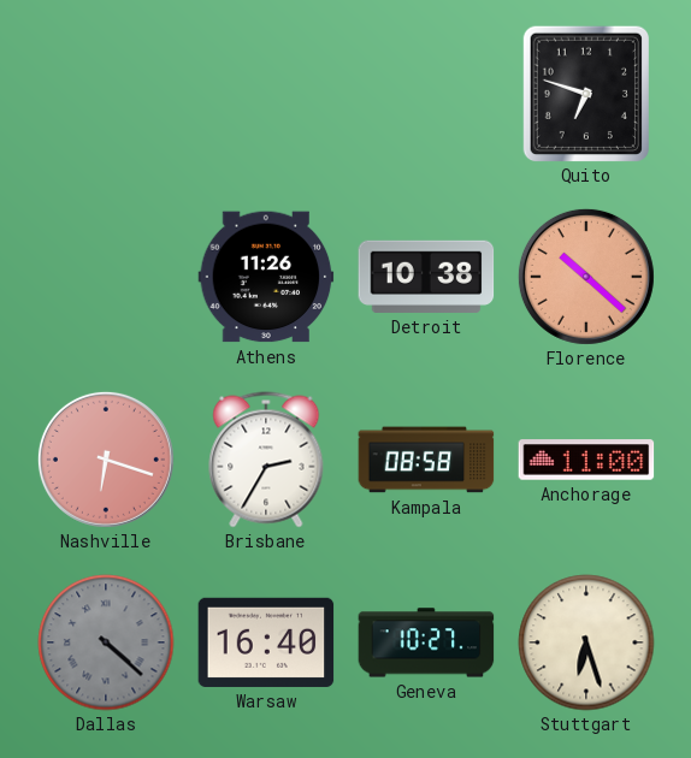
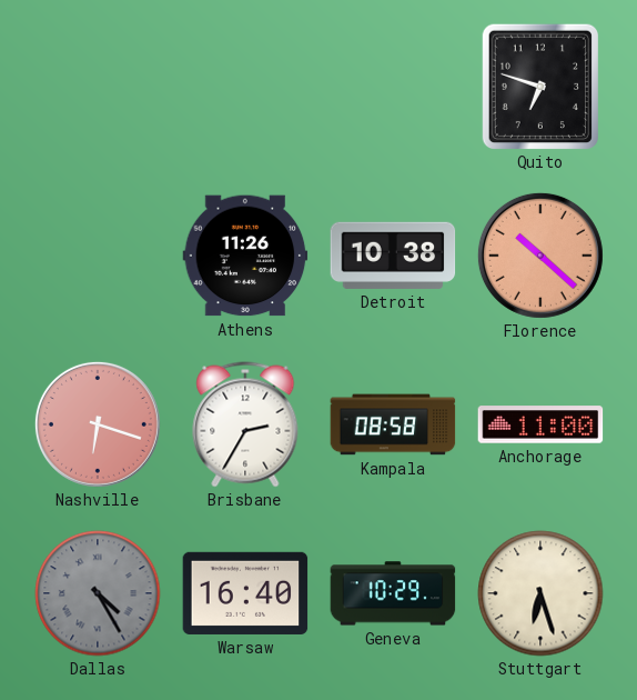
Dallas: 4:22 -> 4:25 (98, 593)
Geneva: 10:27 -> 10:29 (393, 593)
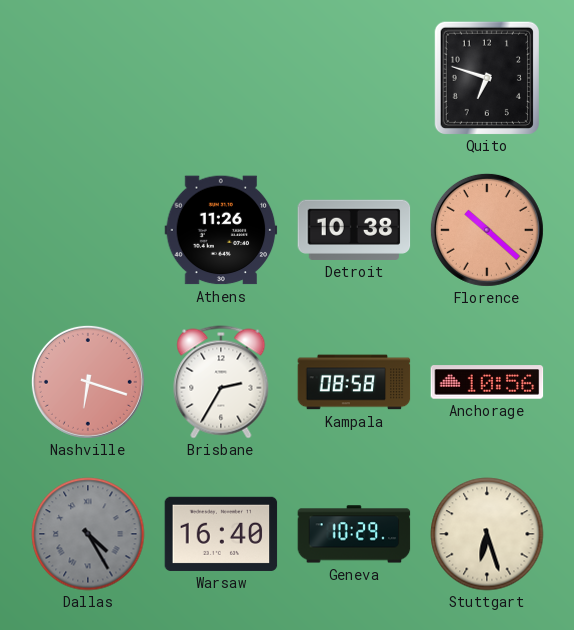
Anchorage: 11:00 -> 10:56 (487, 382)
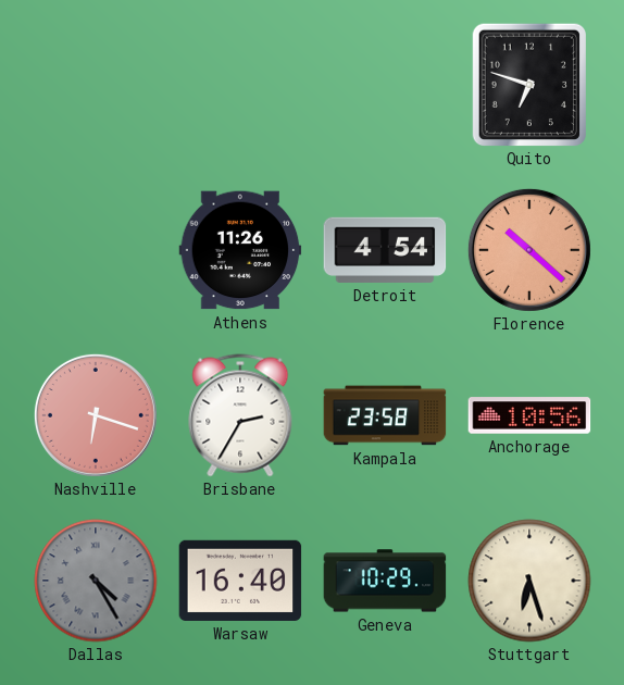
Detroit: 10:38 -> 4:54 (385, 250)
Kampala: 08:58 -> 23:58 (385, 415)
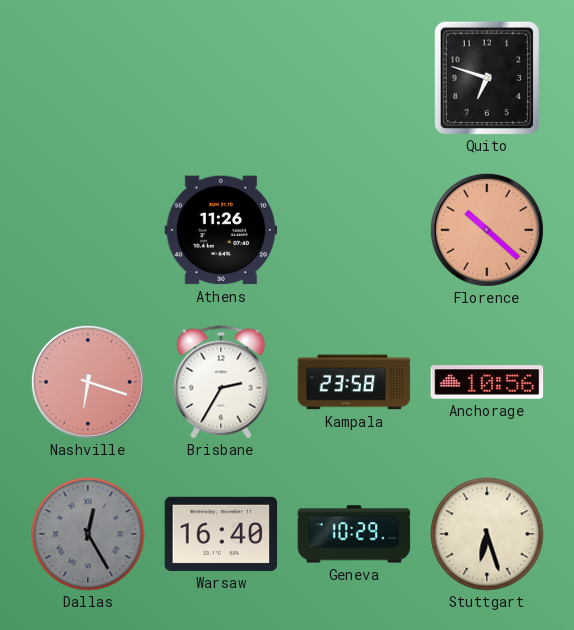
Detroit: 4:54 -> none (385, 250)
Dallas: 4:25 -> 12:25 (88, 534)
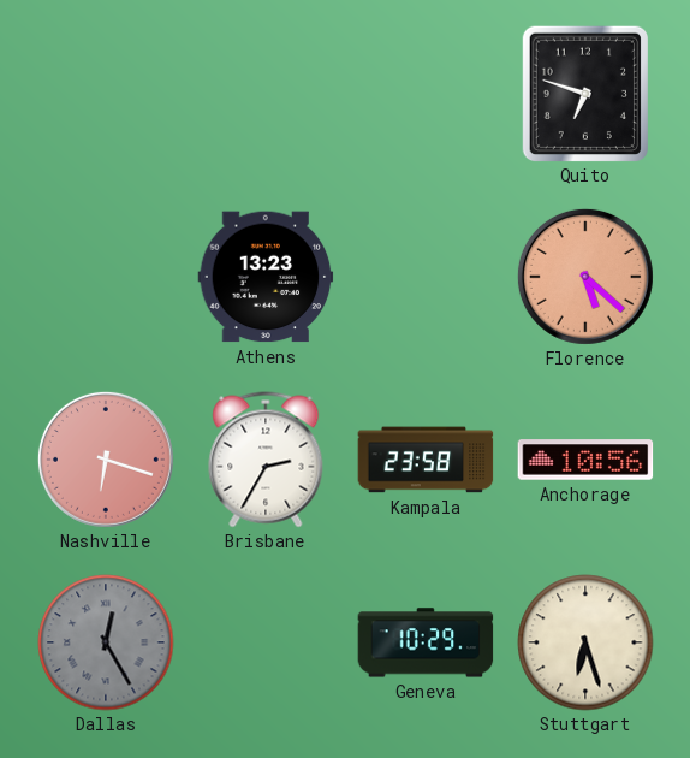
Athens: 11:26 -> 13:23 (266, 277)
Florence: 10:22 -> 5:22 (585, 277)
Warsaw: 16:40 -> none (221, 534)
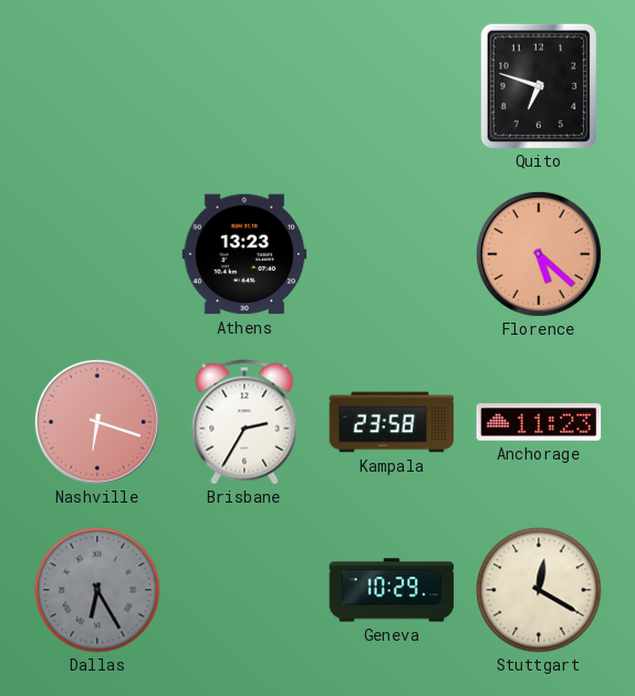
Anchorage: 10:56 -> 11:23 (539, 422)
Dallas: 12:25 -> 6:25 (97, 590)
Stuttgart: 6:27 -> 12:20 (539, 590)
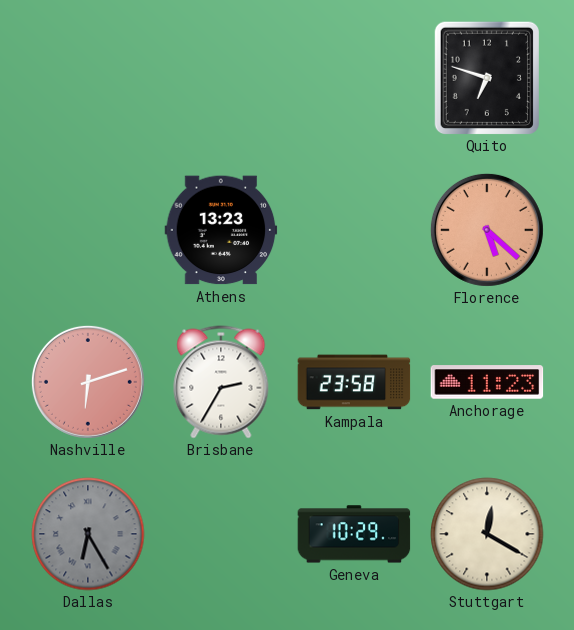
Nashville: 6:18 -> 6:12 (88, 382)
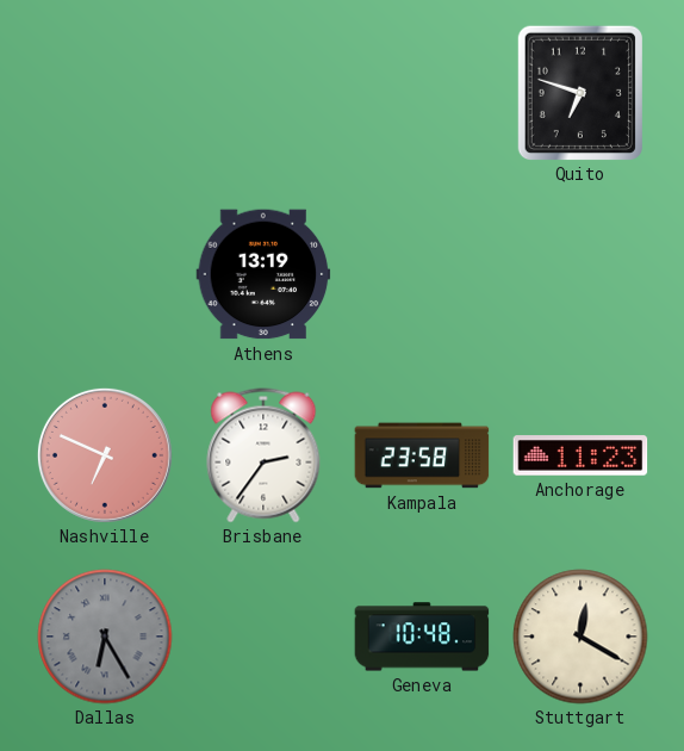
Athens: 13:23 -> 13:19 (263, 274)
Florence: 5:22 -> none (487, 230)
Nashville: 6:12 -> 6:49 (105, 455)
Brisbane: 2:35 -> 2:36 (263, 455)
Geneva: 10:29 -> 10:48 (422, 637)
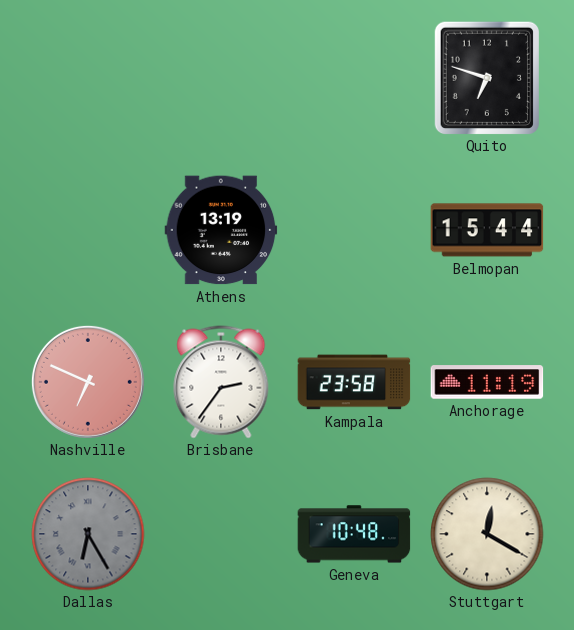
Belmopan: none -> 15:44 (487, 230)
Anchorage: 11:23 -> 11:19 (487, 382)
